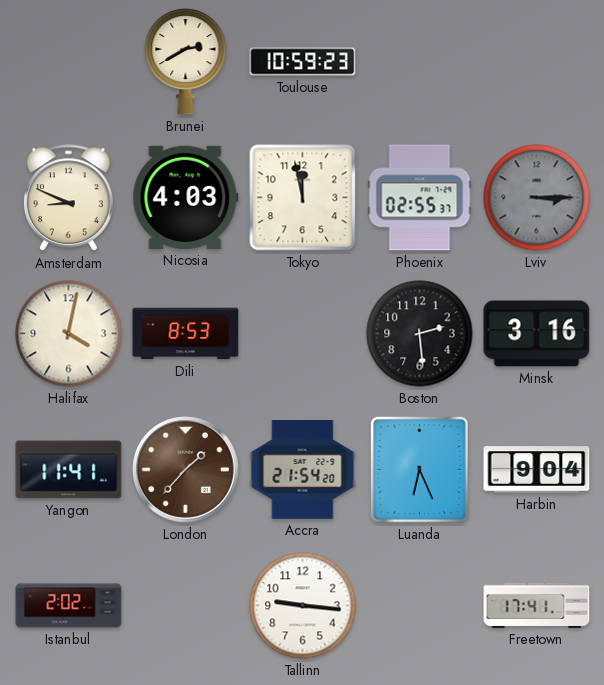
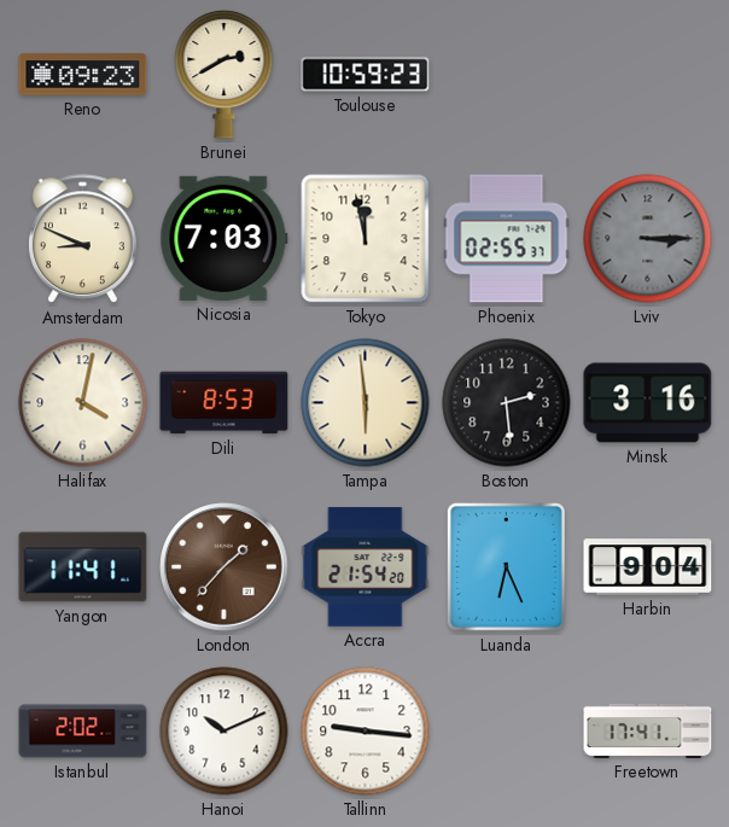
Reno: none -> 09:23 (83, 75)
Nicosia: 4:03 -> 7:03 (224, 238)
Tampa: none -> 5:59 (366, 403)
Hanoi: none -> 10:11 (224, 732)
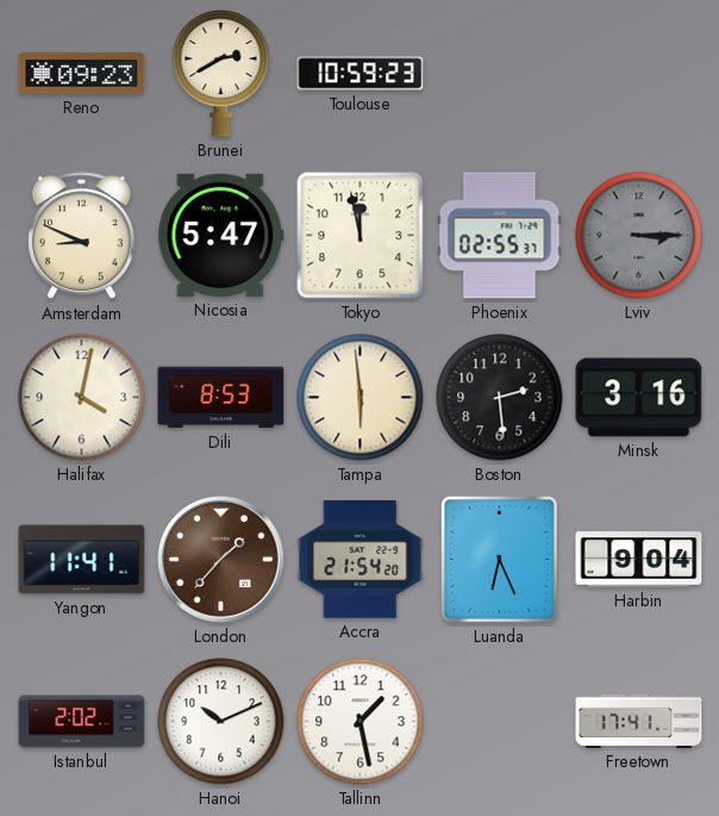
Nicosia: 7:03 -> 5:47 (221, 235)
Tallinn: 9:16 -> 1:28 (361, 722)
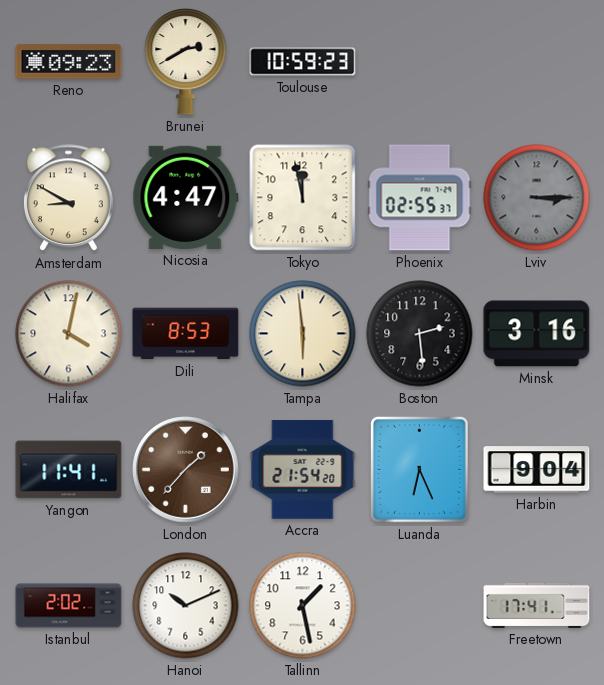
Amsterdam: 8:49 -> 8:50 (68, 198)
Nicosia: 5:47 -> 4:47 (186, 197)
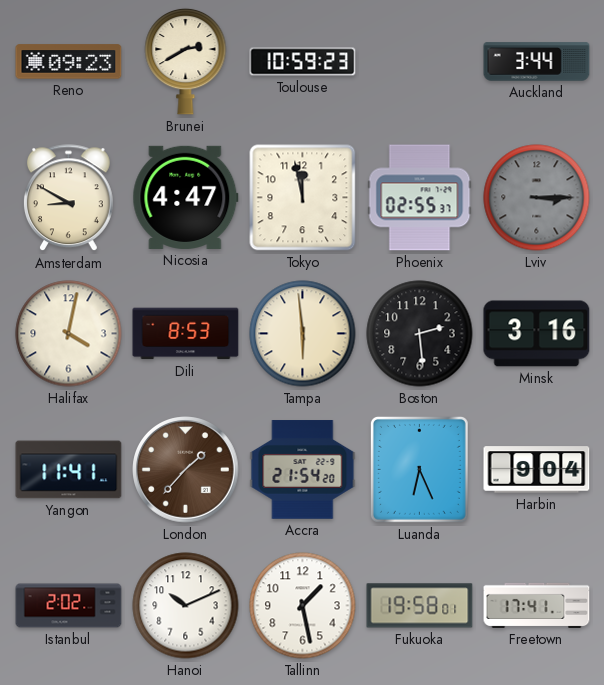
Auckland: none -> 3:44 (537, 62)
Fukuoka: none -> 19:58 (420, 606)
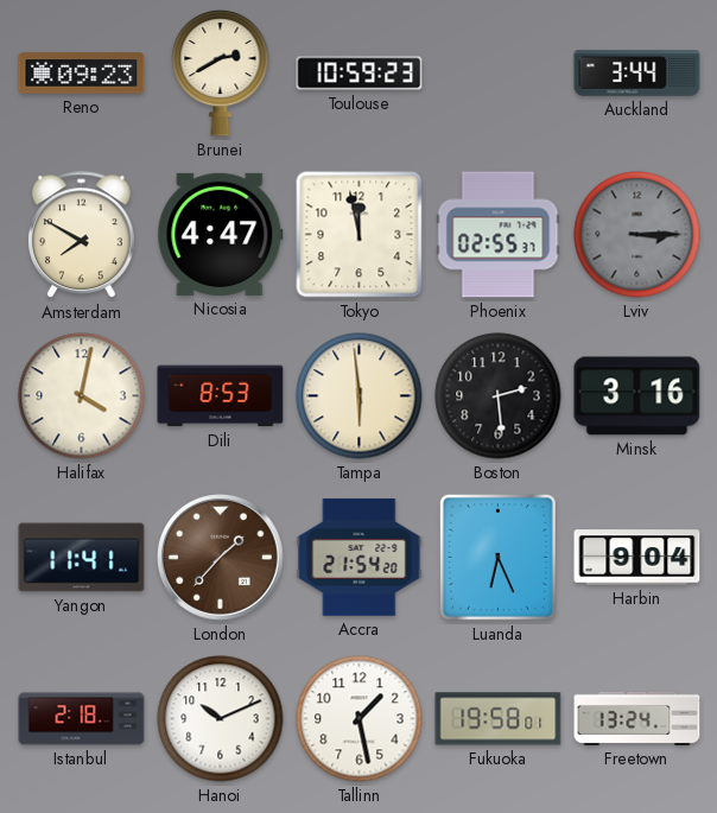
Amsterdam: 8:50 -> 7:50 (81, 235)
Istanbul: 2:02 -> 2:18 (82, 719)
Freetown: 17:41 -> 13:24 (637, 718)
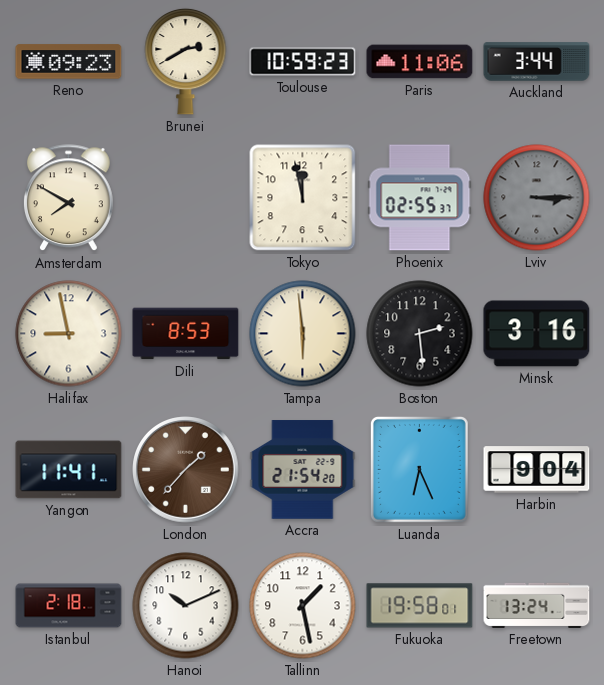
Paris: none -> 11:06 (420, 62)
Nicosia: 4:47 -> none (221, 234)
Halifax: 4:02 -> 8:58 (69, 334)
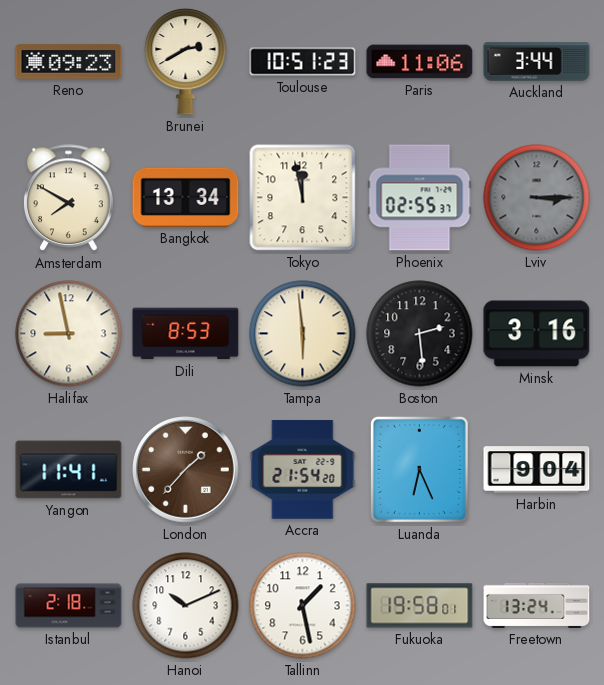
Toulouse: 10:59 -> 10:51 (303, 62)
Bangkok: none -> 13:34 (186, 197)
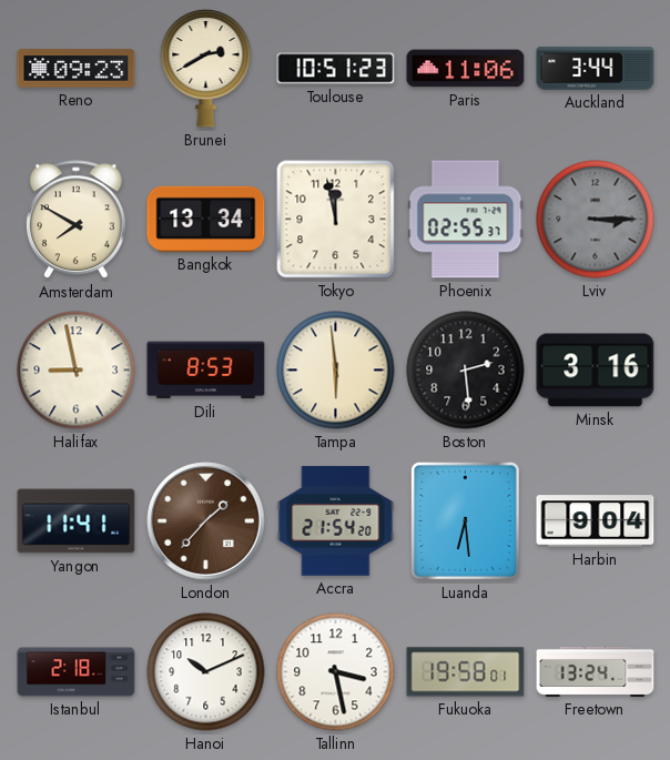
Luanda: 6:26 -> 6:29 (465, 520)
Tallinn: 1:28 -> 3:28 (336, 672)
